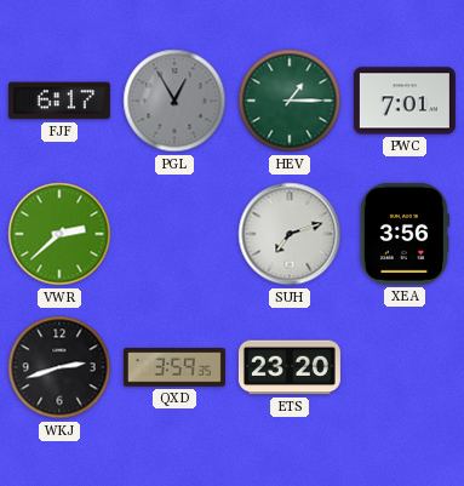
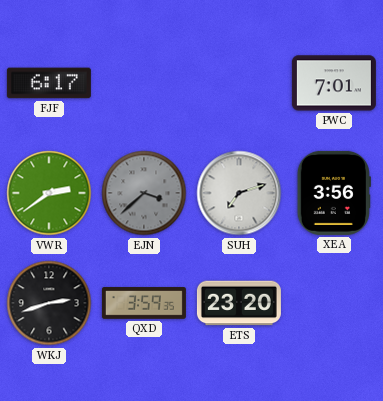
PGL: 12:55 -> none (174, 101)
HEV: 1:15 -> none (290, 101)
VWR: 2:38 -> 2:39 (49, 193)
EJN: none -> 3:38 (144, 193)
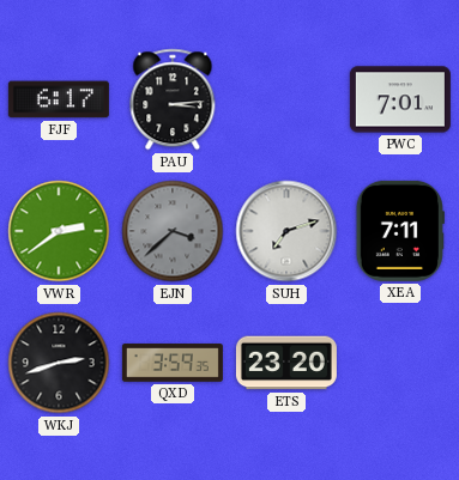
PAU: none -> 3:14 (173, 99)
XEA: 3:56 -> 7:11 (400, 231)
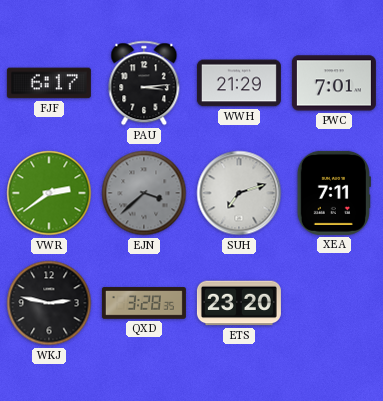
WWH: none -> 21:29 (239, 83)
WKJ: 2:42 -> 2:47 (49, 303)
QXD: 3:59 -> 3:28 (144, 303)
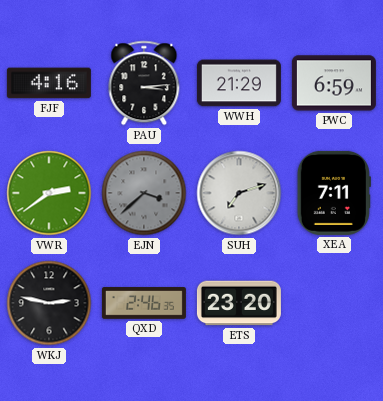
FJF: 6:17 -> 4:16 (49, 83)
PWC: 7:01 -> 6:59 (334, 83)
QXD: 3:28 -> 2:46 (144, 303)
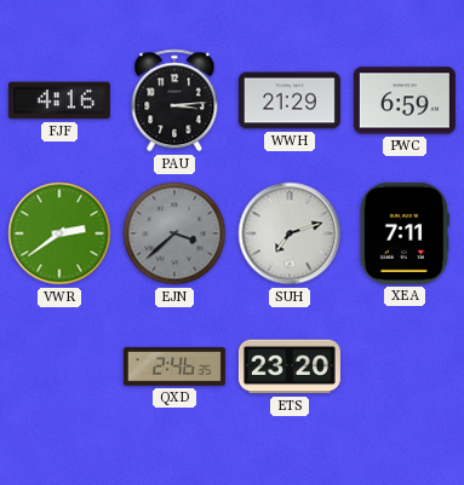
WKJ: 2:47 -> none (49, 303)
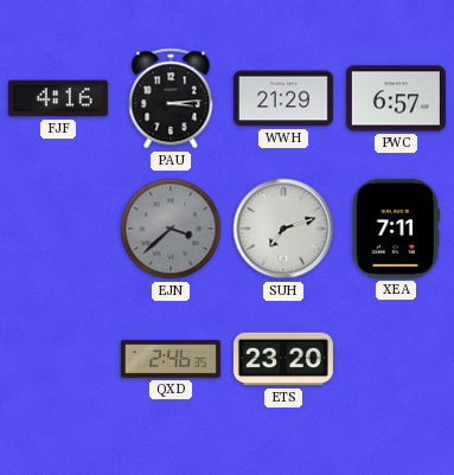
PWC: 6:59 -> 6:57 (396, 98)
VWR: 2:39 -> none (59, 233)
